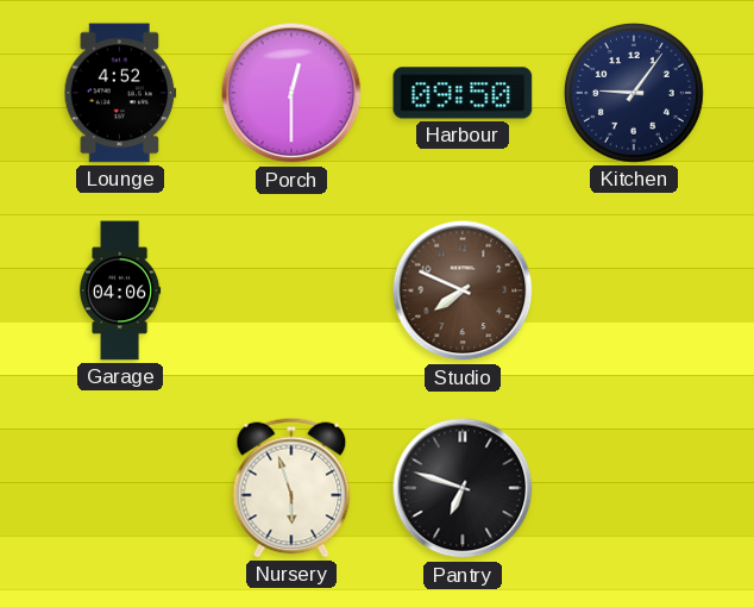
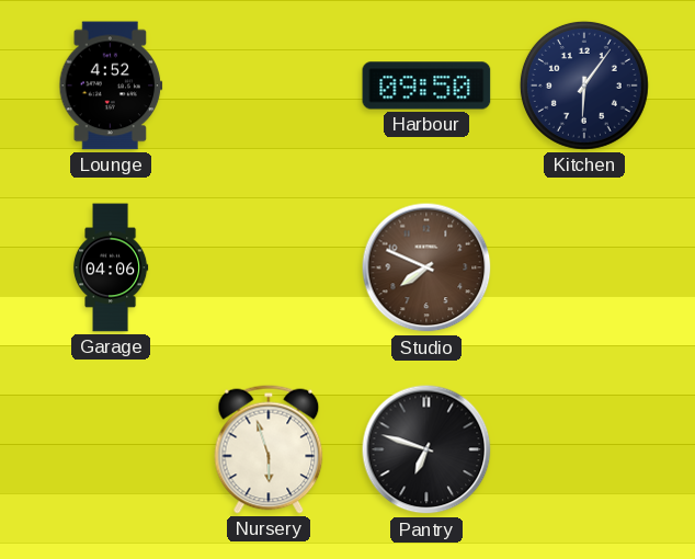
Porch: 12:30 -> none (291, 93)
Kitchen: 9:06 -> 6:06 (584, 85)
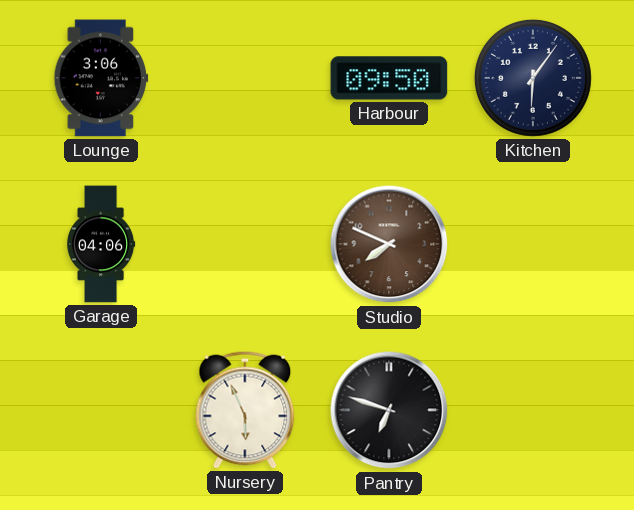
Lounge: 4:52 -> 3:06 (101, 78)
Nursery: 5:57 -> 5:56 (245, 410)
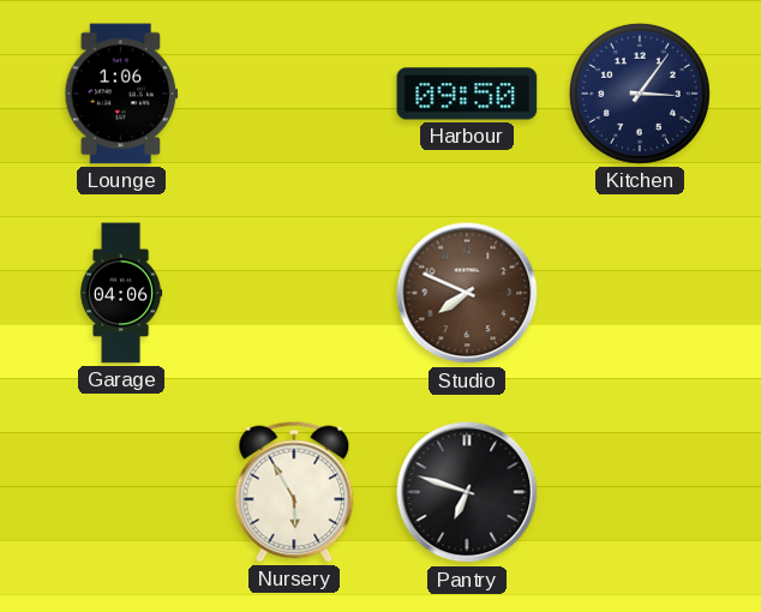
Lounge: 3:06 -> 1:06 (121, 94)
Kitchen: 6:06 -> 3:06 (640, 94)
Nursery: 5:56 -> 5:55 (294, 492)
